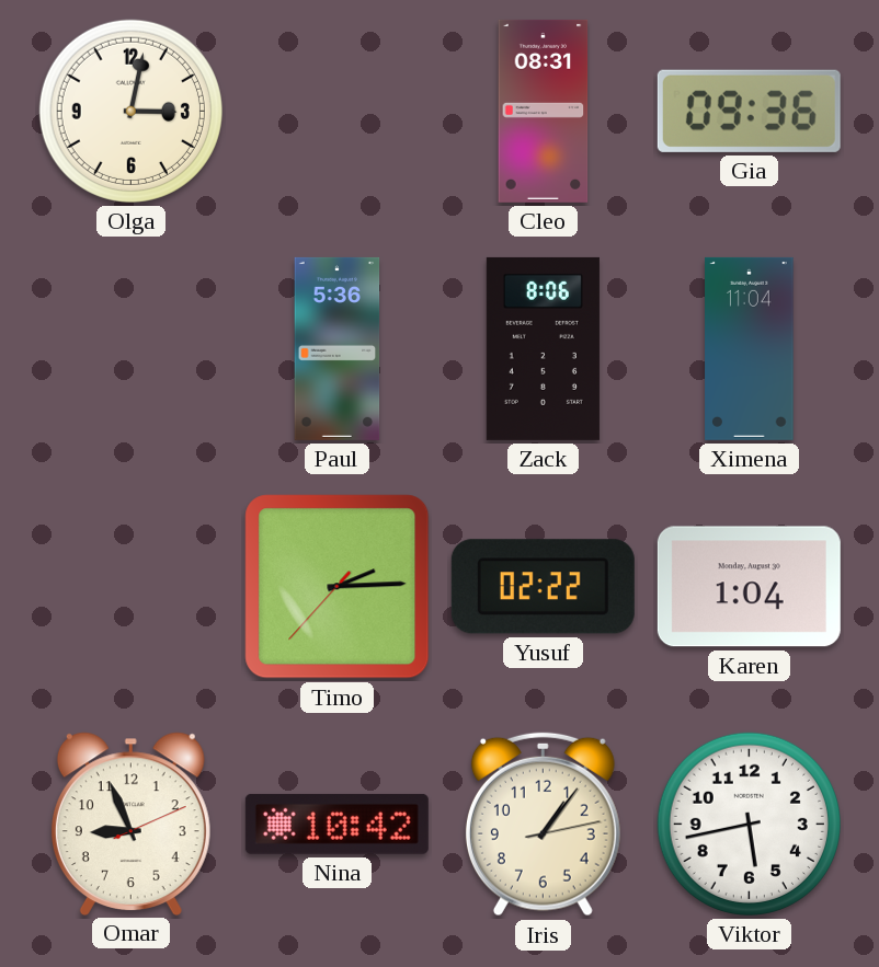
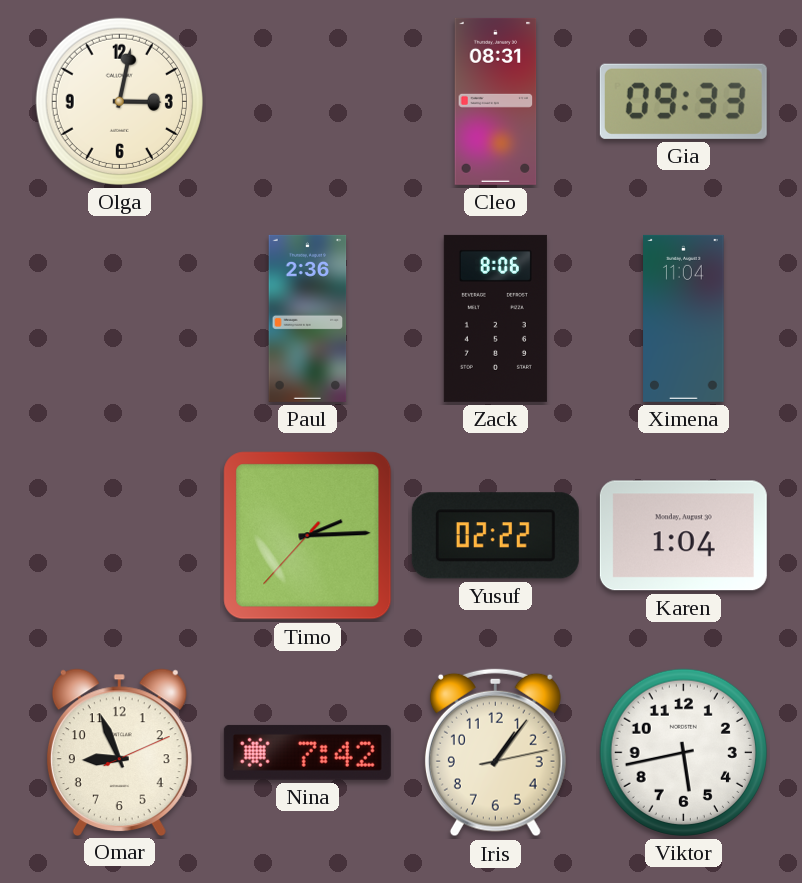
Gia: 09:36 -> 09:33 (683, 101)
Paul: 5:36 -> 2:36 (308, 318)
Nina: 10:42 -> 7:42 (307, 752)
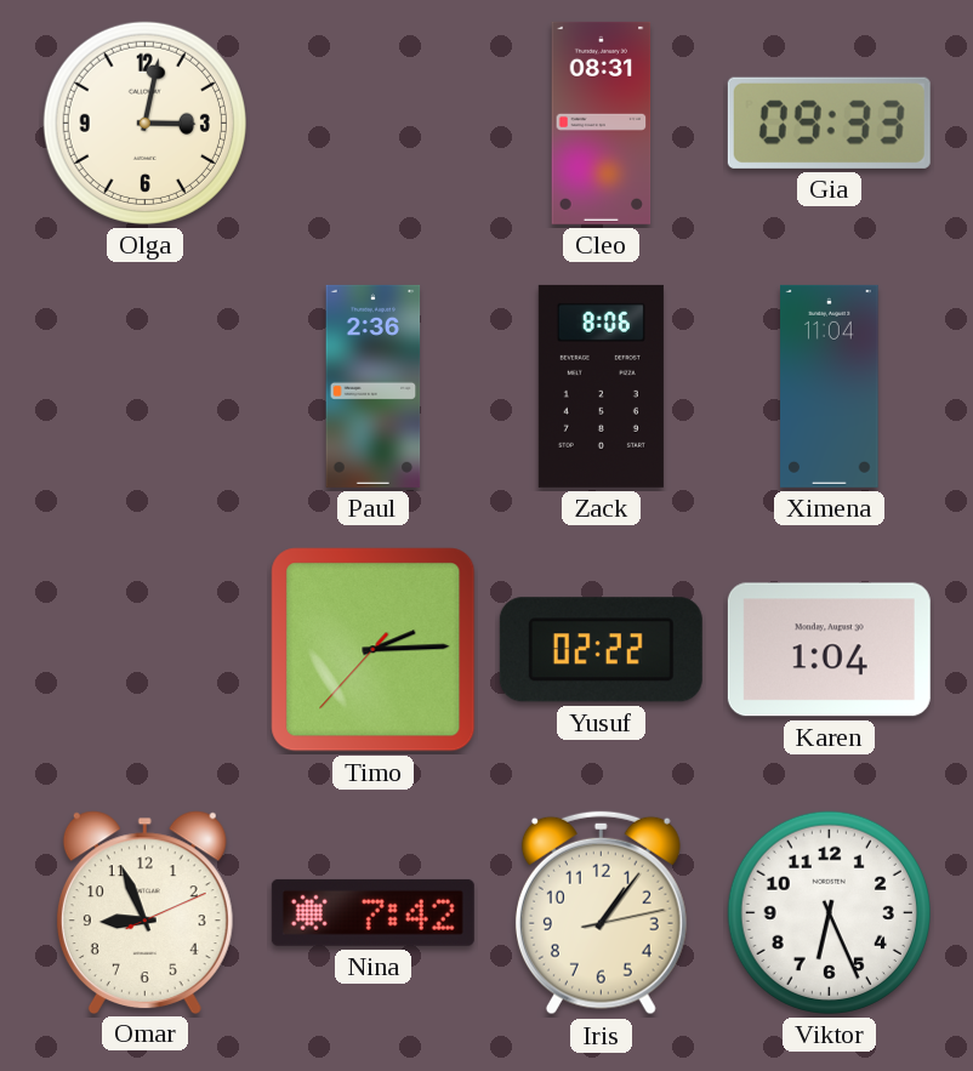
Viktor: 5:43 -> 6:26 (829, 912)
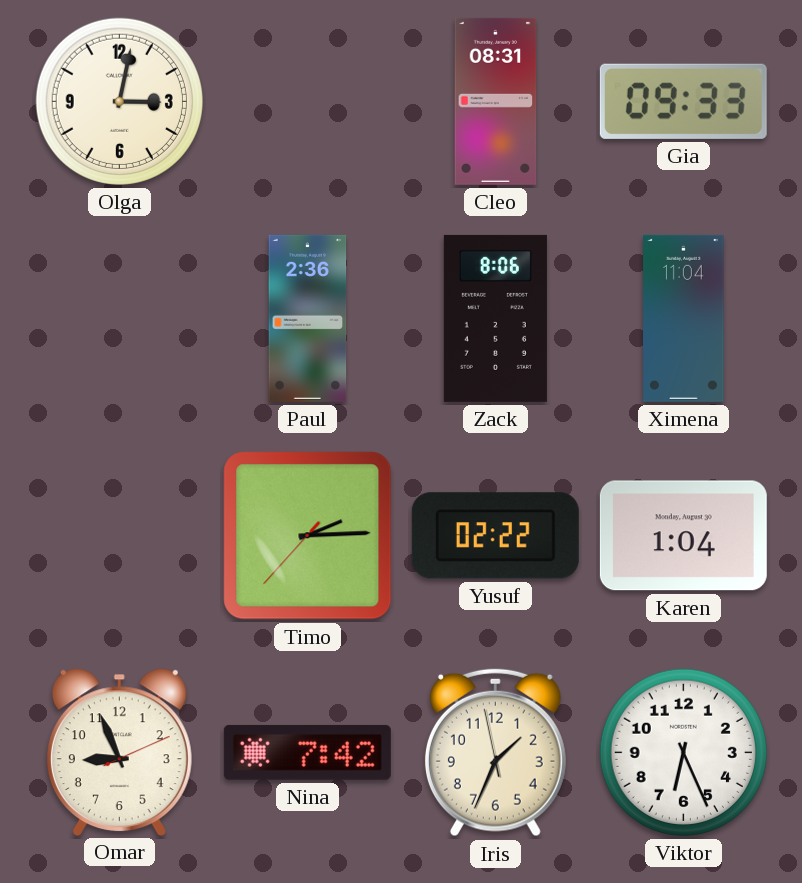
Iris: 1:06 -> 1:33 (495, 753)
